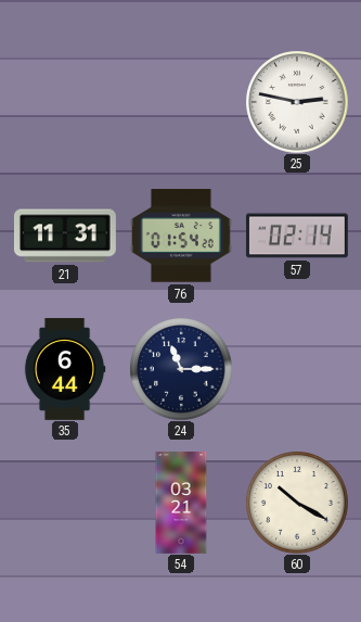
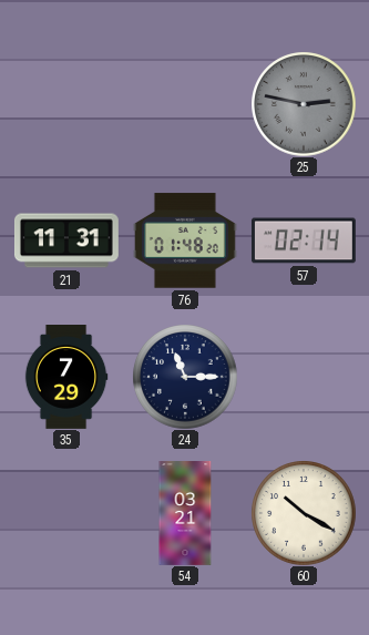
25 dial: white -> grey (304, 104)
76: 01:54 -> 01:48 (185, 240)
35: 6:44 -> 7:29 (66, 378)
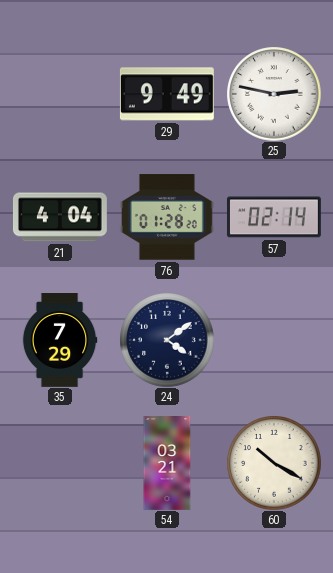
29: none -> 9:49 (167, 94)
25 dial: grey -> white (274, 94)
21: 11:31 -> 4:04 (60, 217)
76: 01:48 -> 01:28 (167, 217)
24: 11:15 -> 4:09 (167, 340)
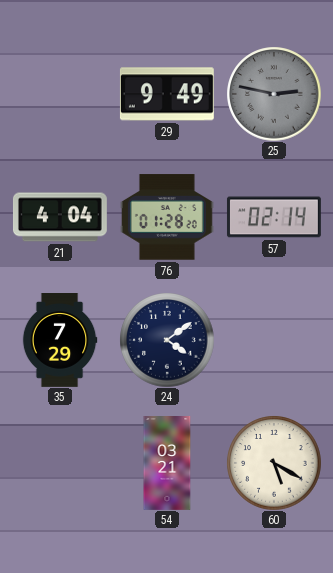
25 dial: white -> grey (274, 94)
60: 10:20 -> 5:20 (274, 463)
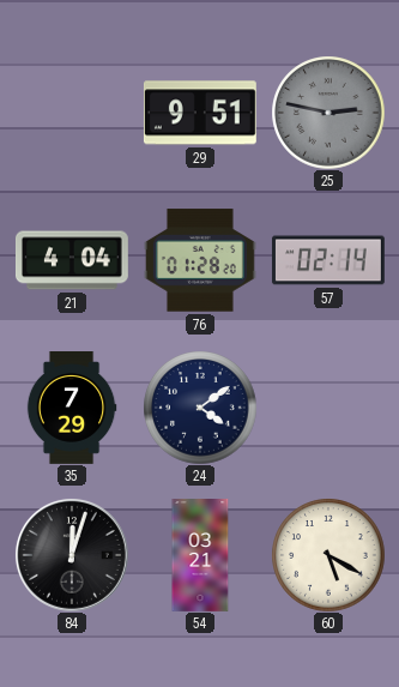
29: 9:49 -> 9:51 (200, 113)
84: none -> 12:03 (72, 555)
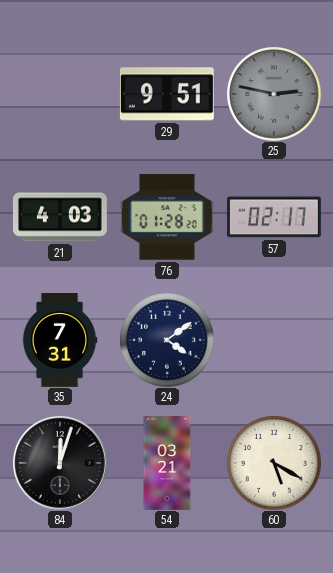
21: 4:04 -> 4:03 (60, 217)
57: 02:14 -> 02:17 (274, 217)
35: 7:29 -> 7:31 (60, 341)
